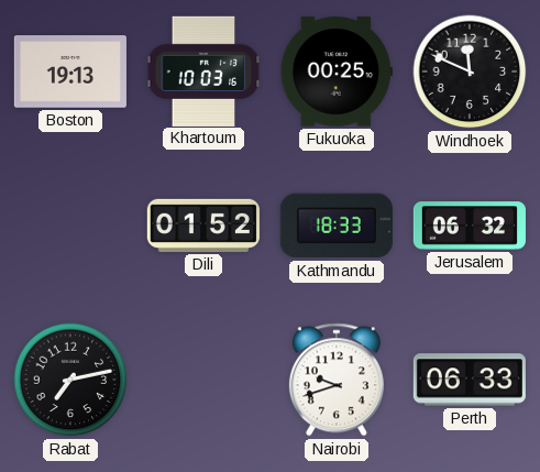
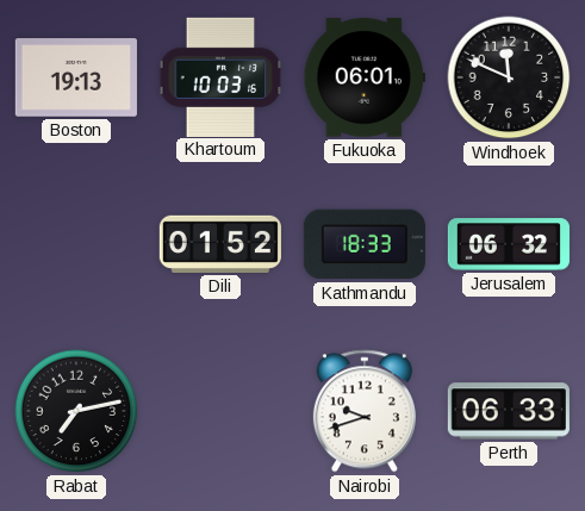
Fukuoka: 00:25 -> 06:01 (365, 77)
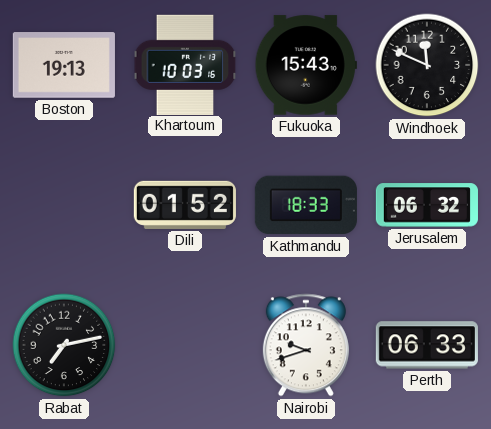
Fukuoka: 06:01 -> 15:43 (306, 65)
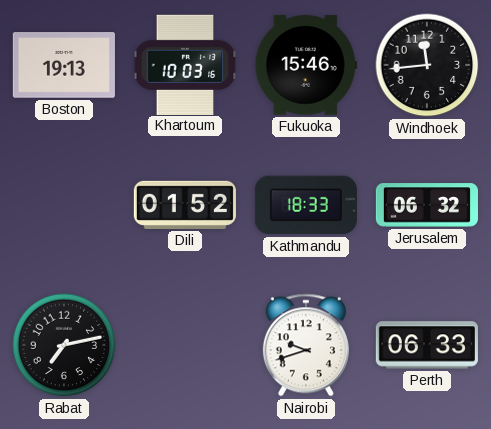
Fukuoka: 15:43 -> 15:46 (306, 65)
Windhoek: 11:49 -> 11:44 (427, 65)
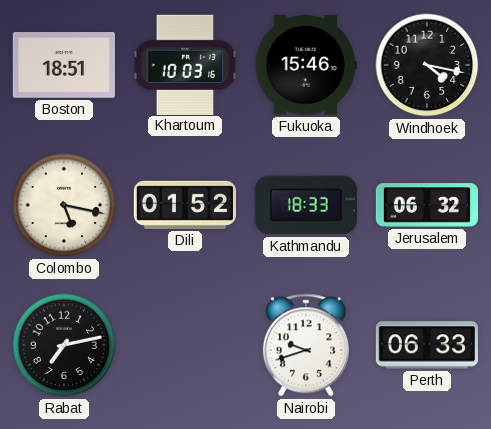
Boston: 19:13 -> 18:51 (64, 65)
Windhoek: 11:44 -> 4:17 (427, 65)
Colombo: none -> 5:17 (64, 205)
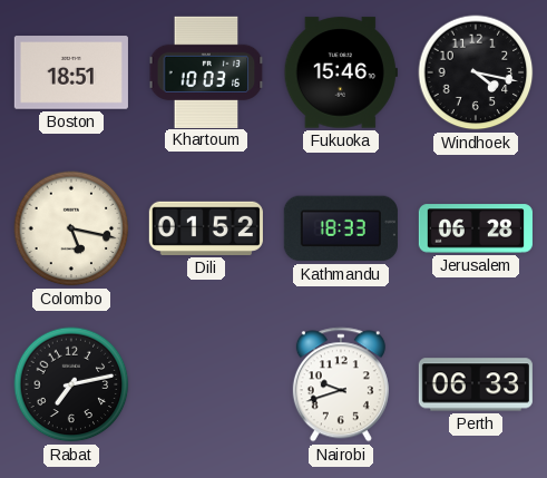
Jerusalem: 06:32 -> 06:28 (476, 228)
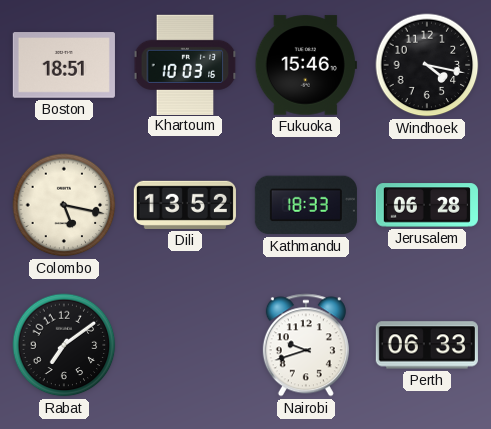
Dili: 01:52 -> 13:52 (185, 205)
Rabat: 7:13 -> 7:09 (64, 345)
